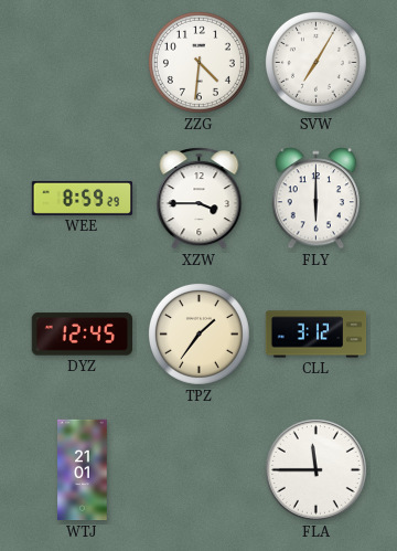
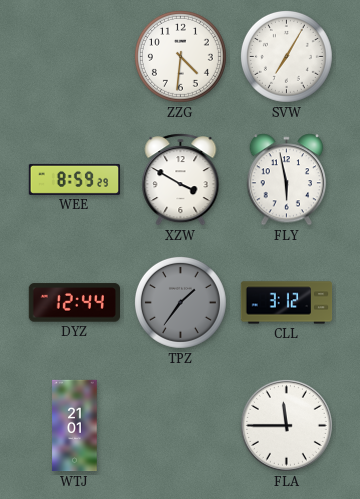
XZW: 3:45 -> 3:50 (181, 180)
FLY: 6:00 -> 5:58 (287, 180)
DYZ: 12:45 -> 12:44 (74, 303)
TPZ dial: cream -> grey (180, 302)
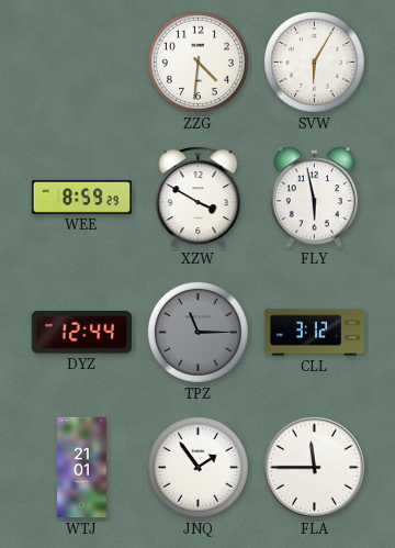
SVW: 7:05 -> 6:05 (314, 61)
TPZ: 1:36 -> 11:15 (198, 332)
JNQ: none -> 1:54 (198, 467)
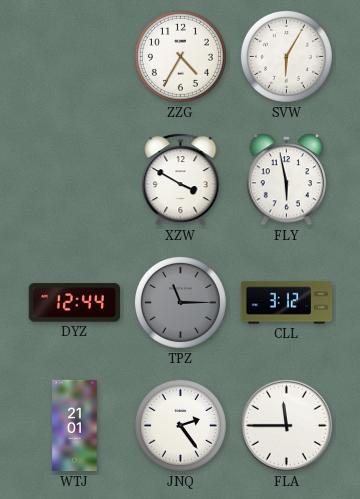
ZZG: 4:31 -> 4:35 (180, 56)
WEE: 8:59 -> none (82, 197)
JNQ: 1:54 -> 2:24 (180, 425)
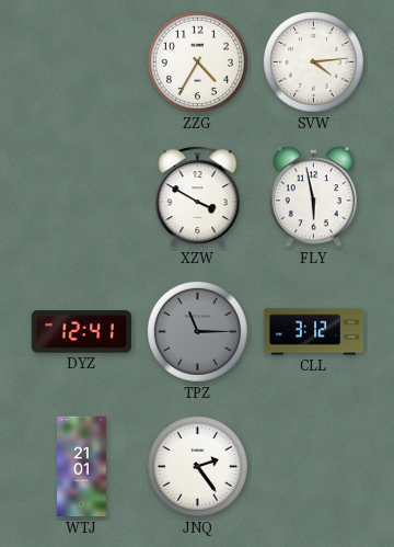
SVW: 6:05 -> 4:14 (313, 61)
DYZ: 12:44 -> 12:41 (81, 332)
FLA: 11:45 -> none (286, 425)
